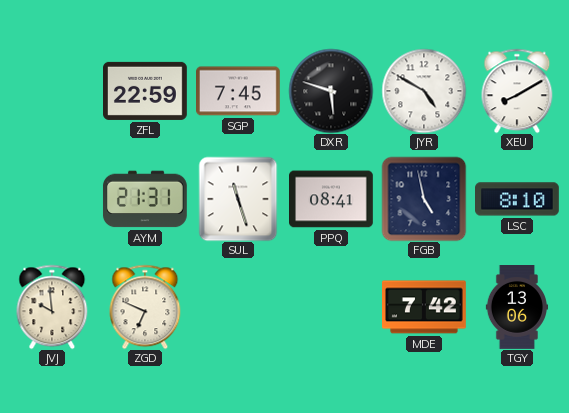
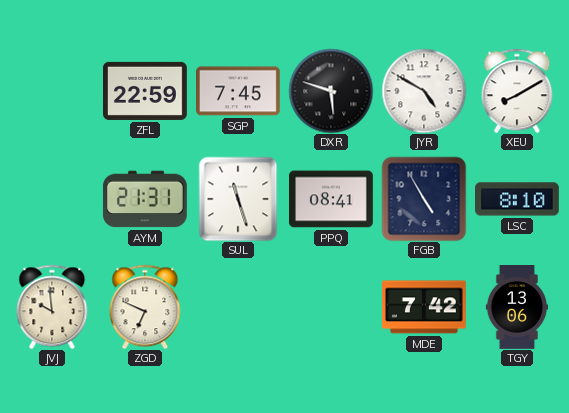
FGB: 4:58 -> 4:55 (424, 199)
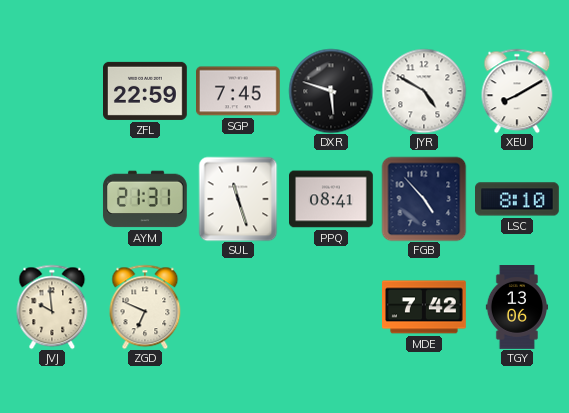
FGB: 4:55 -> 4:53 (424, 199)
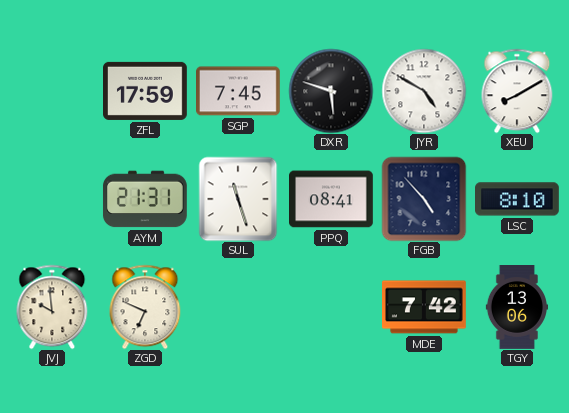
ZFL: 22:59 -> 17:59 (146, 91)
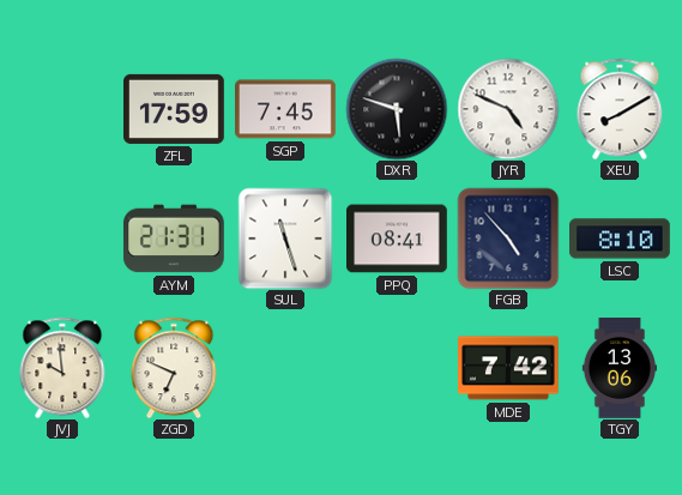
JYR: 4:50 -> 4:49 (508, 109)
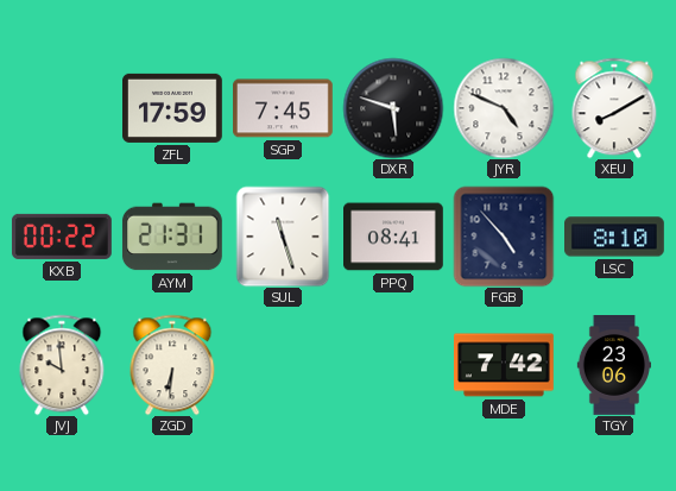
KXB: none -> 00:22 (62, 237)
ZGD: 6:49 -> 6:31 (172, 365)
TGY: 13:06 -> 23:06 (613, 366)
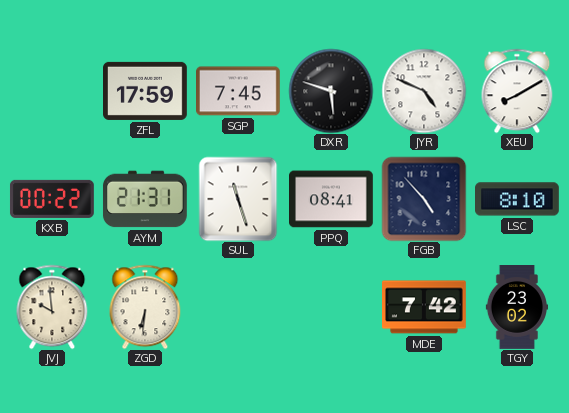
TGY: 23:06 -> 23:02 (516, 308)
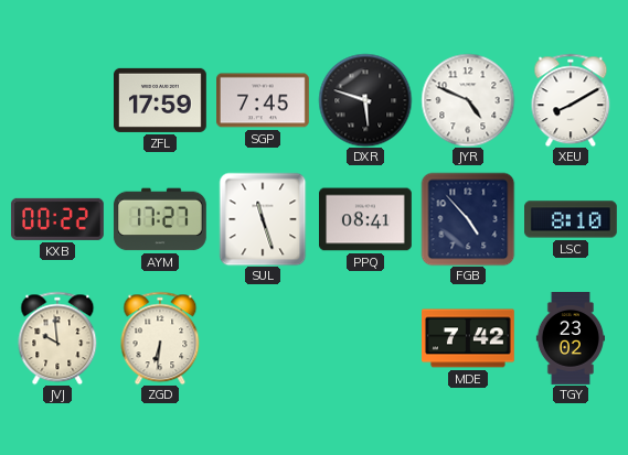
AYM: 21:31 -> 17:27 (160, 219)
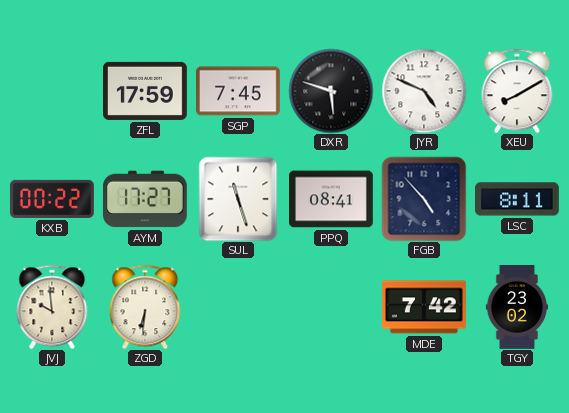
LSC: 8:10 -> 8:11 (518, 199)
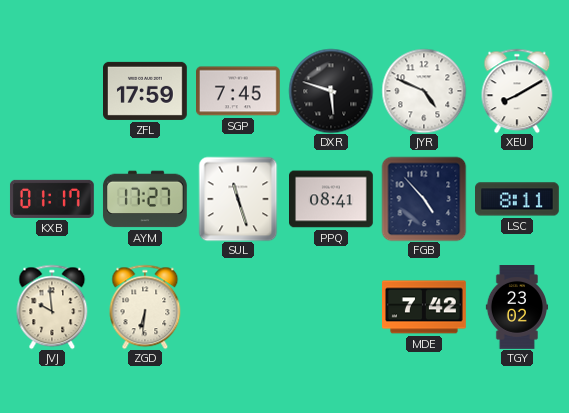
KXB: 00:22 -> 01:17 (52, 199)
